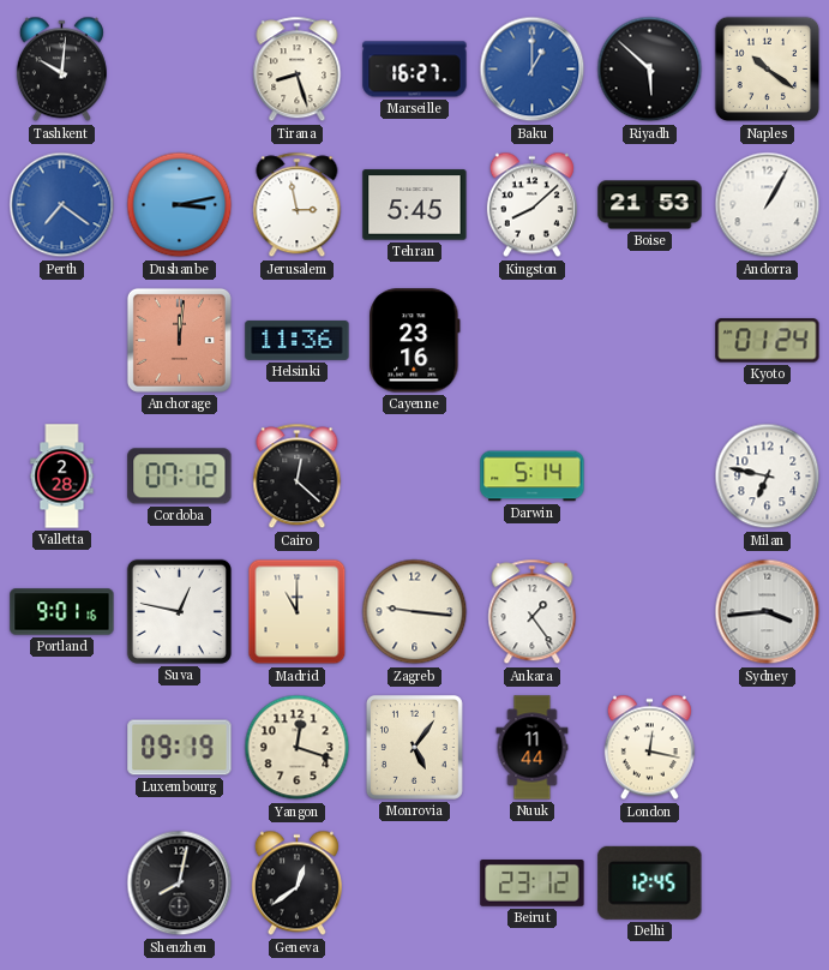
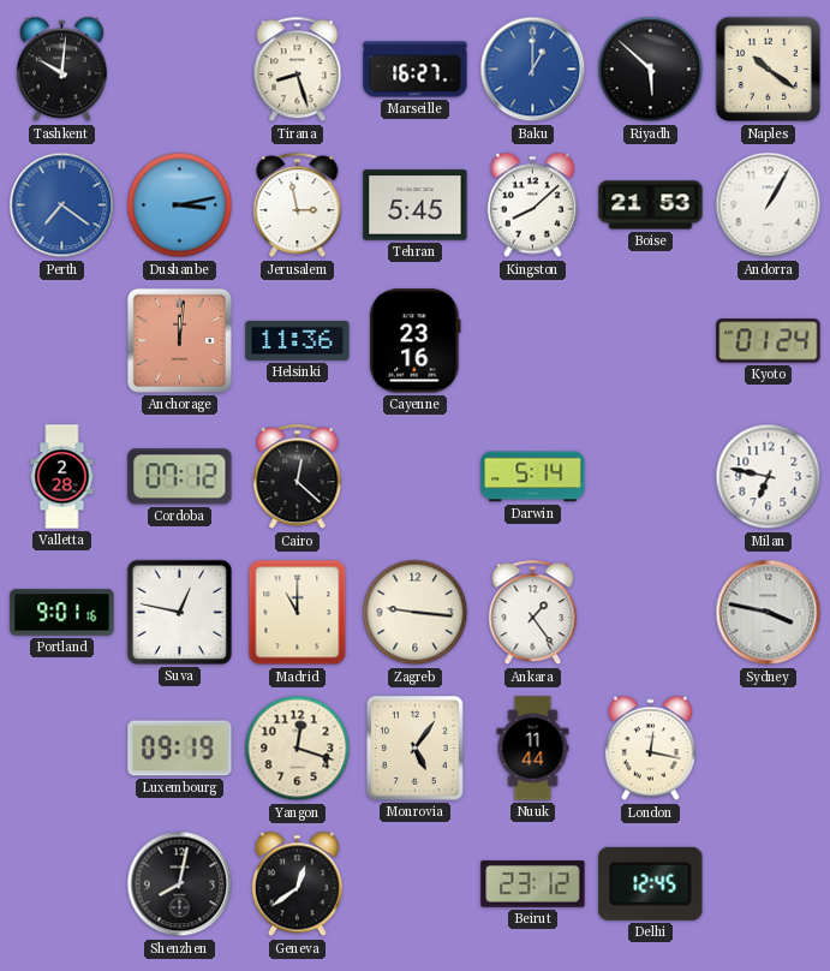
Sydney: 3:44 -> 3:47 (769, 613)
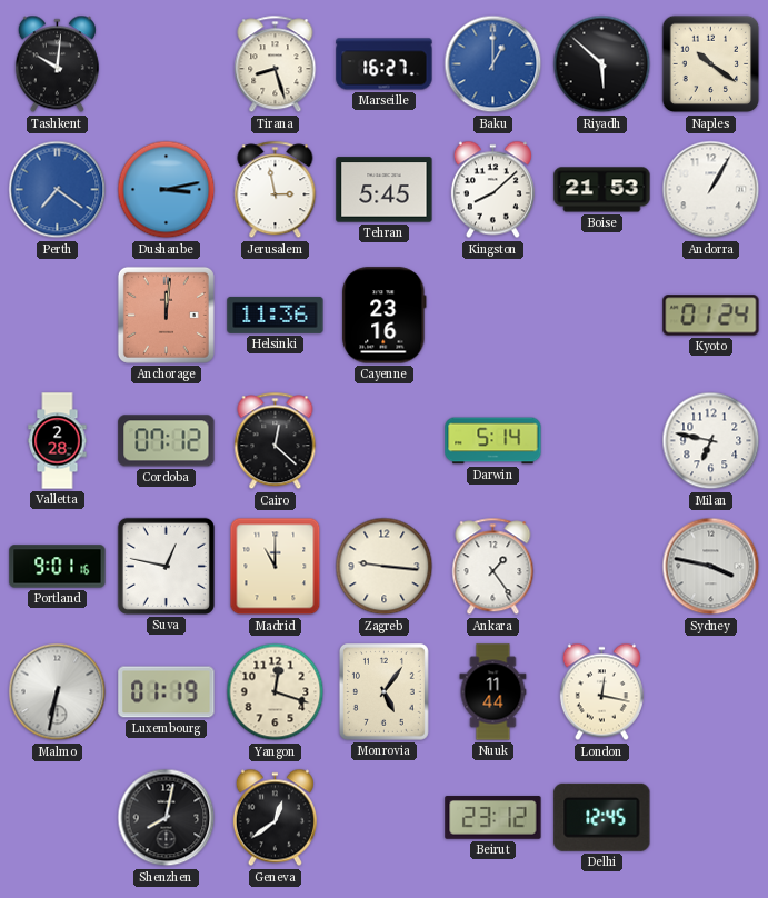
Malmo: none -> 6:32 (58, 692)
Luxembourg: 09:19 -> 01:19 (167, 692)
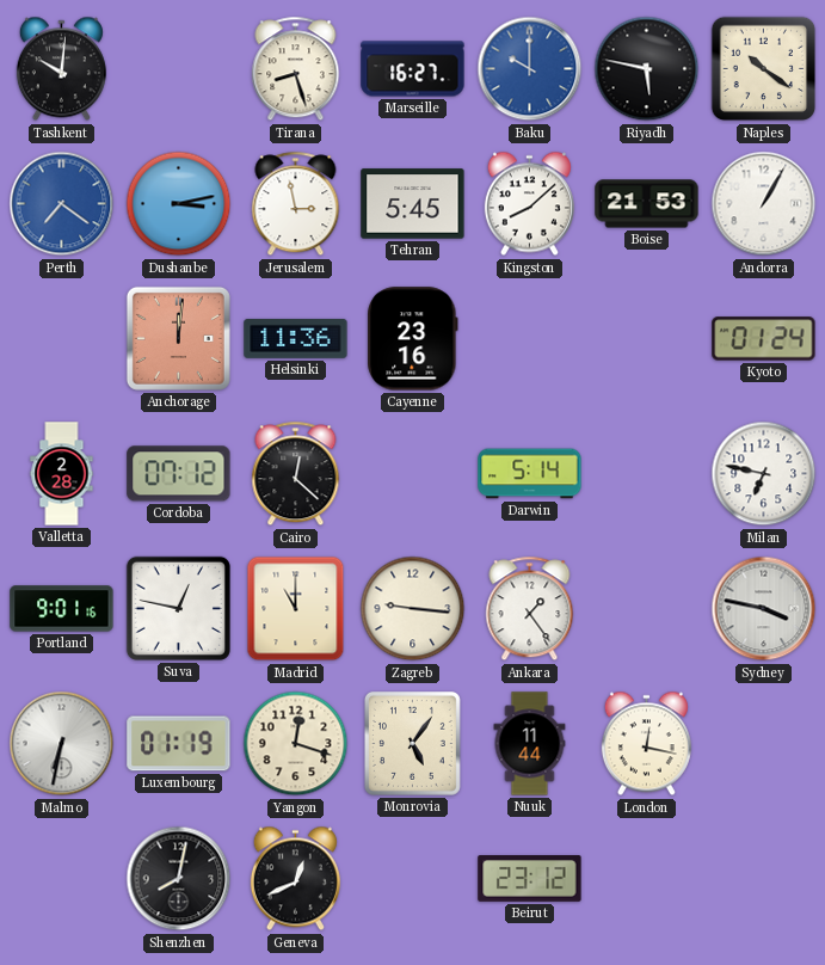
Baku: 1:00 -> 10:00 (530, 69)
Riyadh: 5:52 -> 5:47 (647, 69)
Geneva: 12:39 -> 12:41 (295, 879)
Delhi: 12:45 -> none (602, 817)
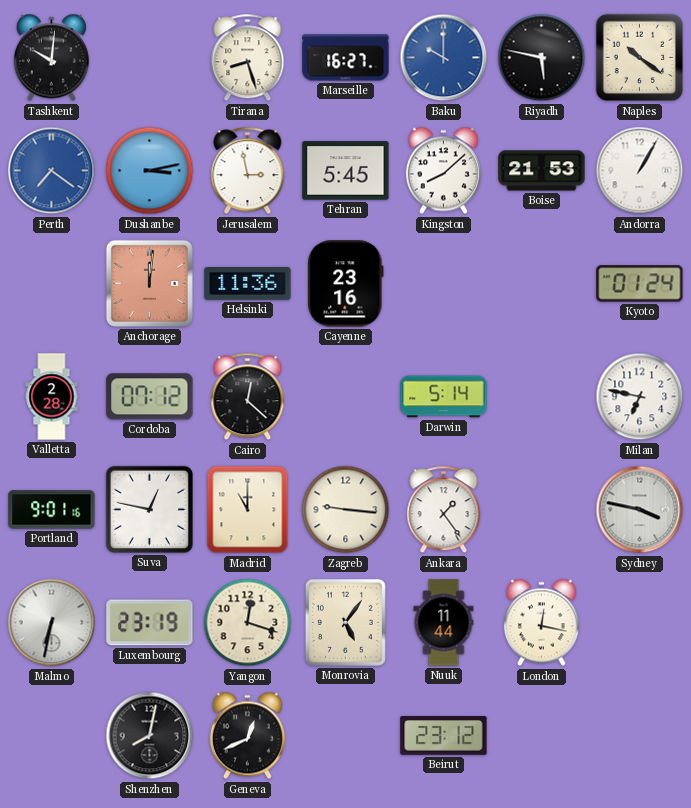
Luxembourg: 01:19 -> 23:19 (150, 623)
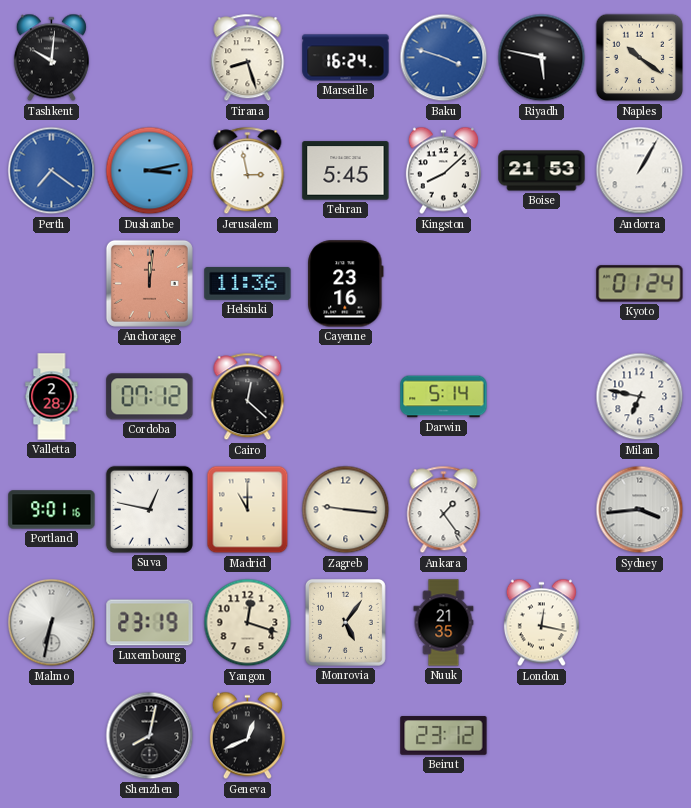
Marseille: 16:27 -> 16:24 (346, 58)
Baku: 10:00 -> 3:48 (444, 58)
Sydney: 3:47 -> 3:44 (640, 510)
Nuuk: 11:44 -> 21:35 (444, 623)
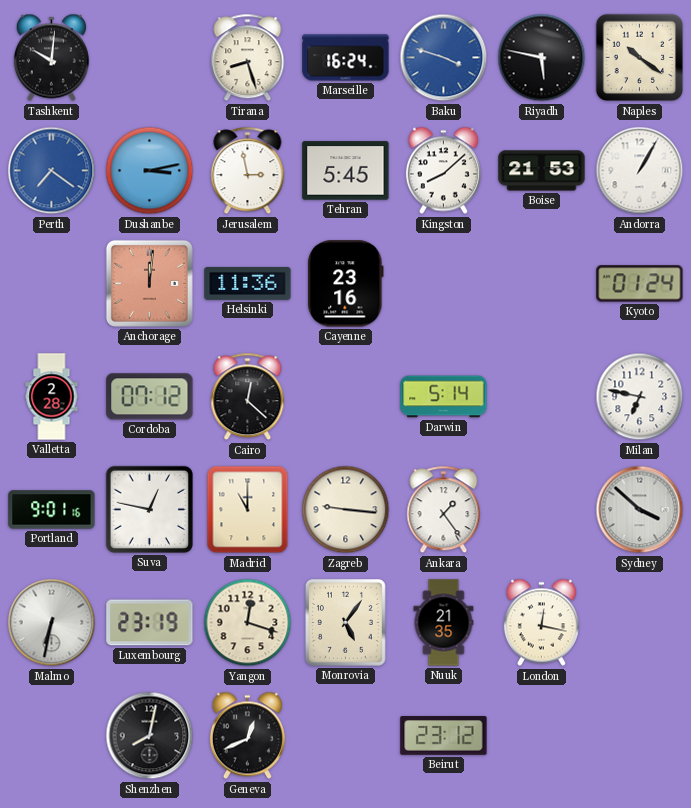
Sydney: 3:44 -> 3:52 (640, 510)
